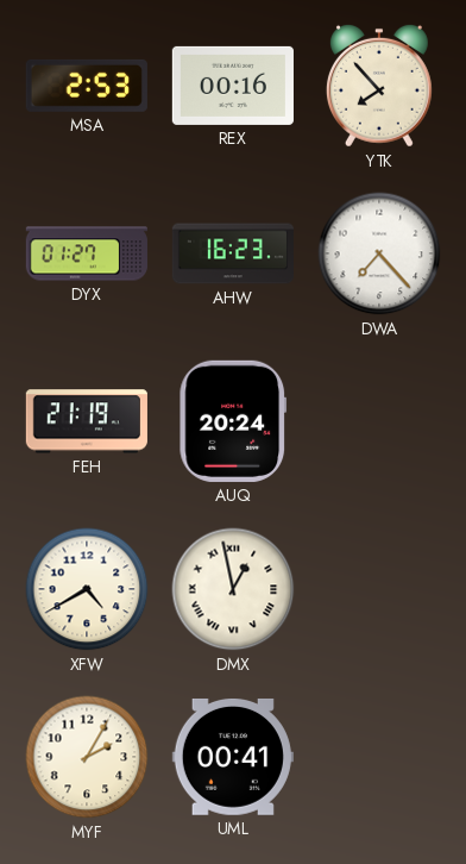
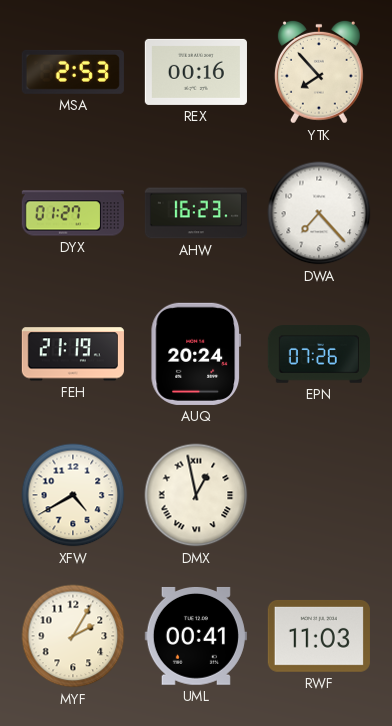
EPN: none -> 07:26 (319, 354)
RWF: none -> 11:03 (319, 636)
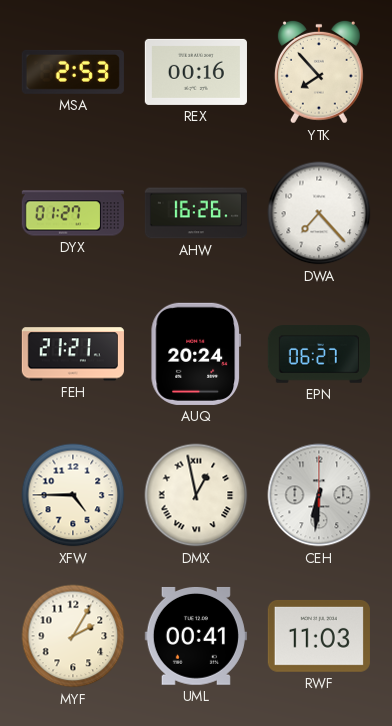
AHW: 16:23 -> 16:26 (195, 213)
FEH: 21:19 -> 21:21 (73, 354)
EPN: 07:26 -> 06:27 (319, 354)
XFW: 4:40 -> 4:45 (73, 495)
CEH: none -> 6:31 (319, 495)
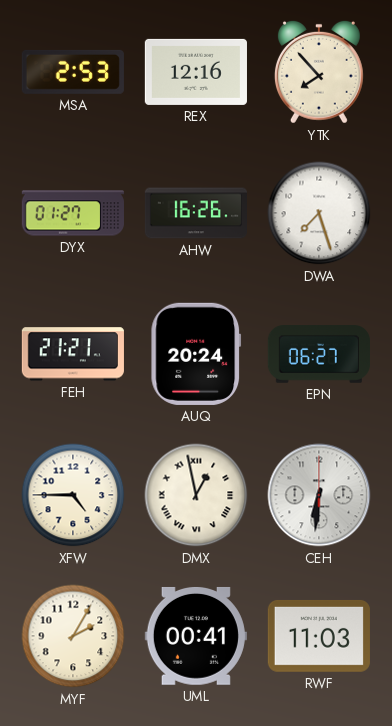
REX: 00:16 -> 12:16 (196, 72)
DWA: 7:23 -> 7:27 (319, 213)
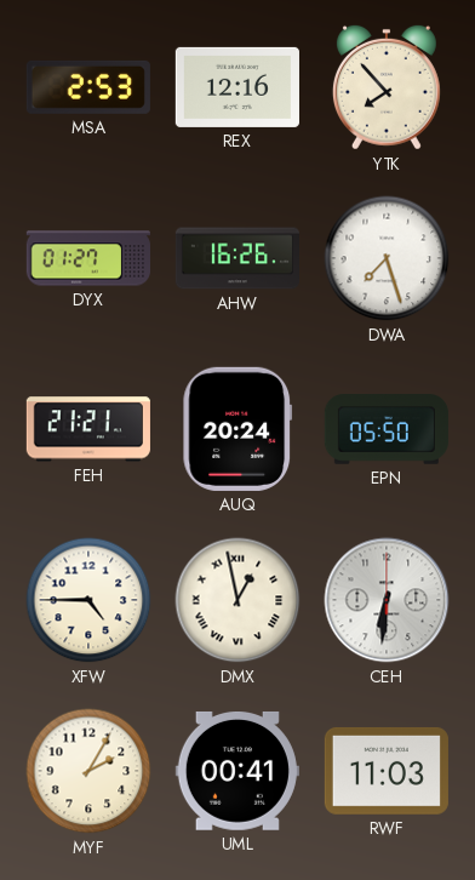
EPN: 06:27 -> 05:50 (387, 429)
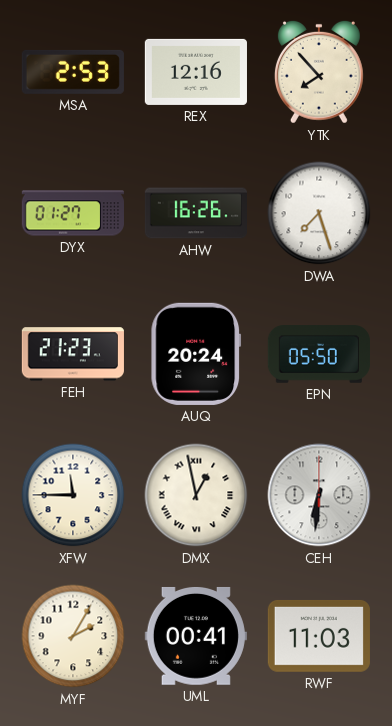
FEH: 21:21 -> 21:23 (73, 354)
XFW: 4:45 -> 11:45 (73, 495)
